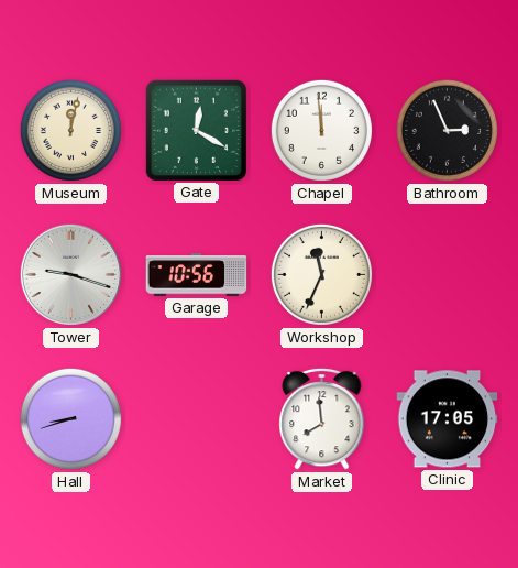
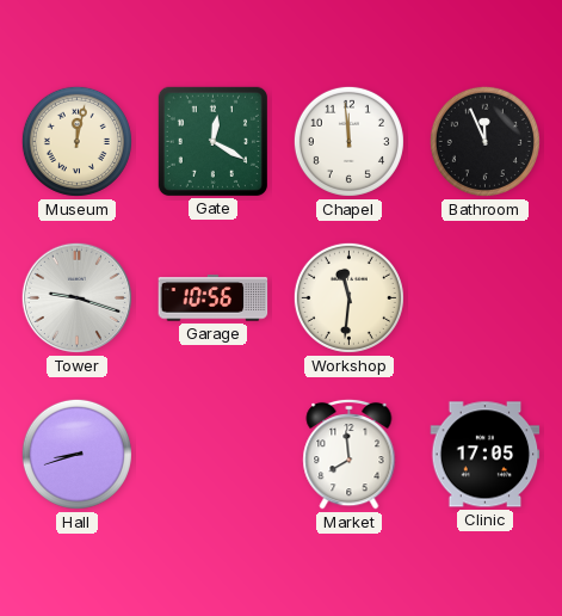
Bathroom: 2:56 -> 11:56 (484, 141)
Workshop: 11:34 -> 11:31 (348, 297)
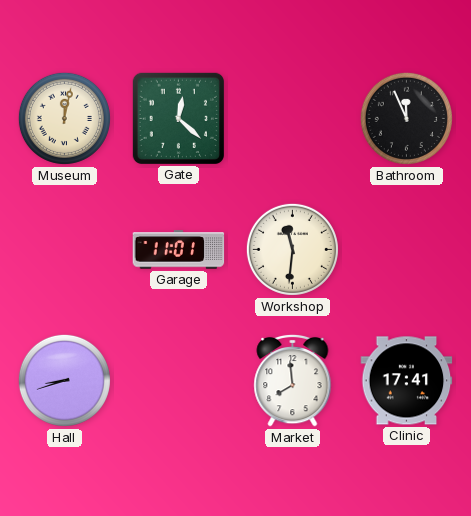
Gate: 12:20 -> 12:22 (178, 118)
Chapel: 11:59 -> none (348, 141)
Tower: 9:18 -> none (76, 297)
Garage: 10:56 -> 11:01 (179, 250)
Clinic: 17:05 -> 17:41 (407, 381)
